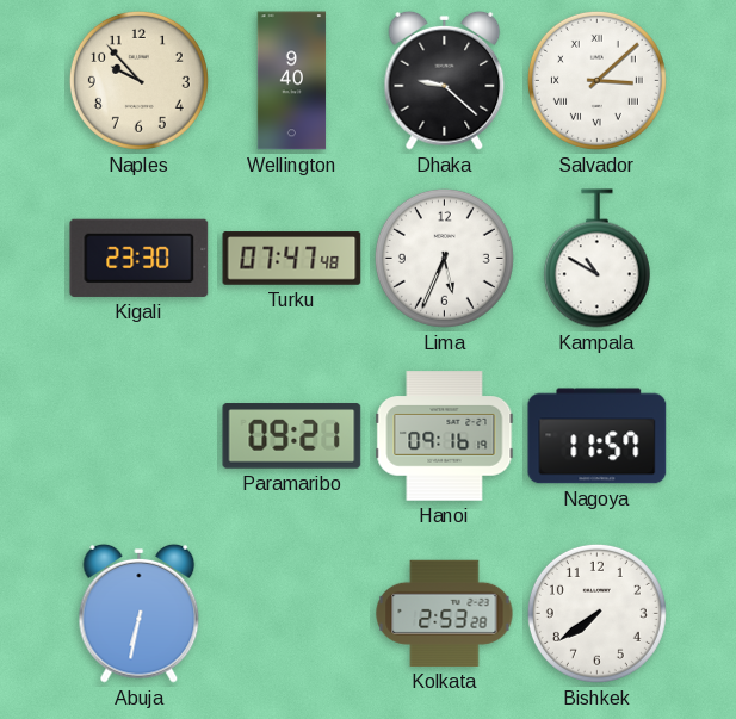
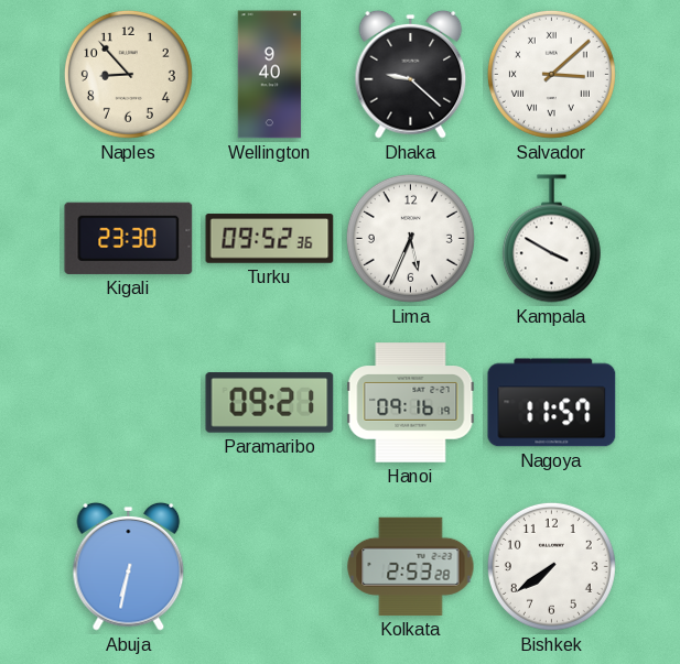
Naples: 9:53 -> 8:53 (128, 74)
Turku: 07:47 -> 09:52 (270, 239)
Kampala: 10:50 -> 3:50 (551, 239)
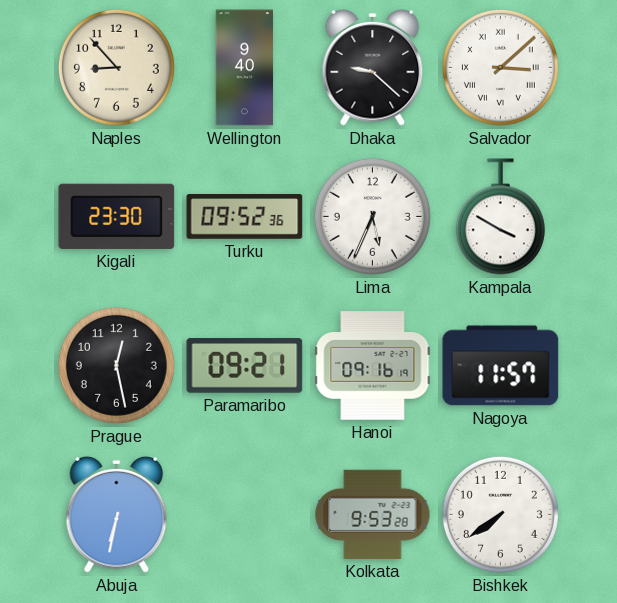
Prague: none -> 12:28 (116, 365)
Kolkata: 2:53 -> 9:53 (373, 514)
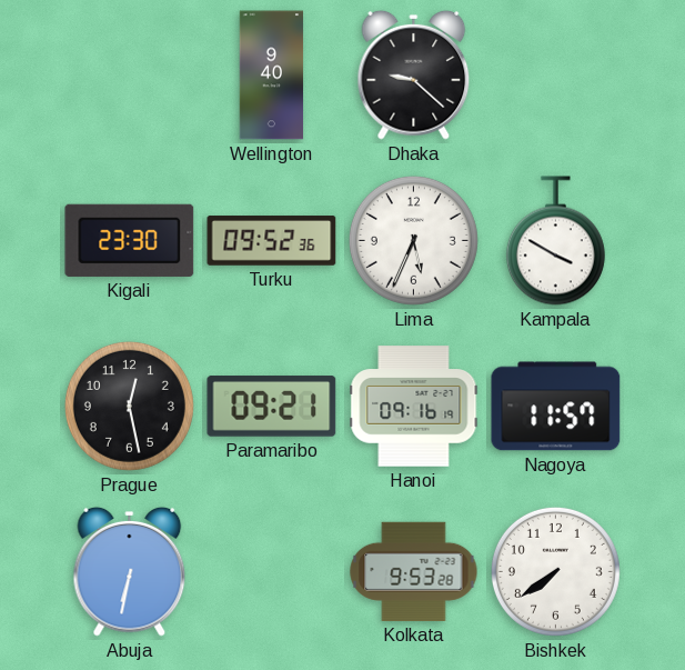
Naples: 8:53 -> none (116, 67)
Salvador: 3:08 -> none (500, 67)
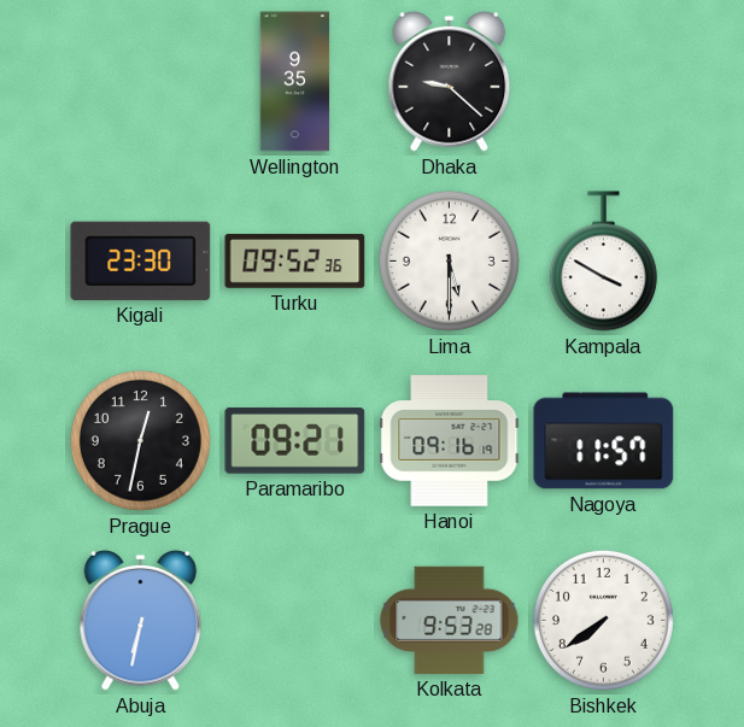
Wellington: 9:40 -> 9:35 (295, 82)
Lima: 5:34 -> 5:30 (449, 260)
Prague: 12:28 -> 12:32 (140, 440)
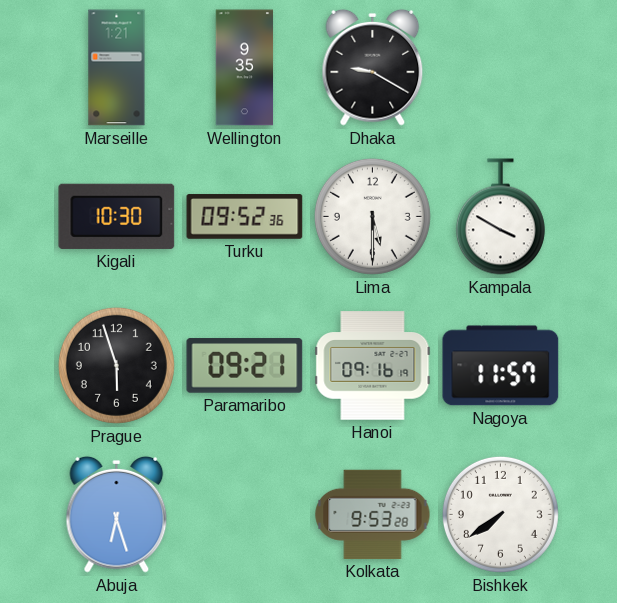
Marseille: none -> 1:21 (117, 68)
Dhaka: 9:22 -> 9:20 (373, 67)
Kigali: 23:30 -> 10:30 (117, 216)
Prague: 12:32 -> 5:57 (116, 365)
Abuja: 6:32 -> 6:27 (117, 514)
